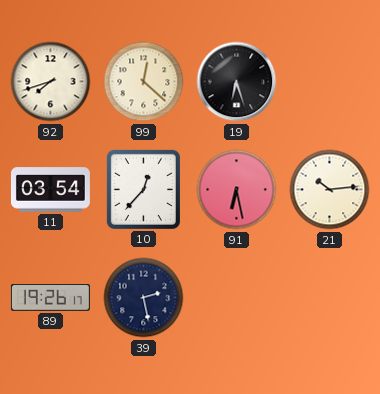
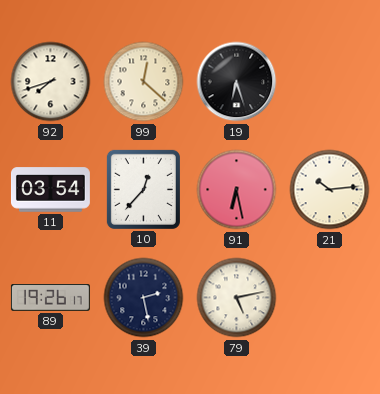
79: none -> 5:13 (237, 298)
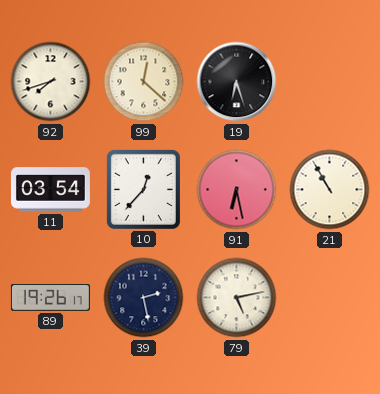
21: 10:14 -> 10:55 (330, 190)
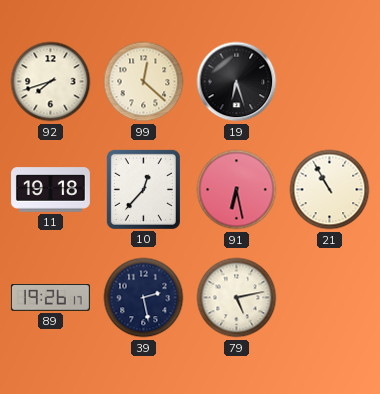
11: 03:54 -> 19:18 (50, 190)
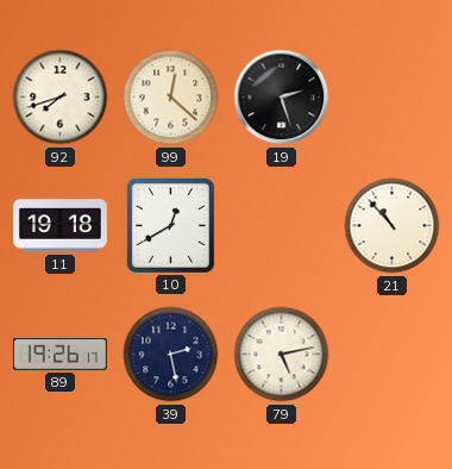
19: 6:27 -> 2:27 (282, 98)
10: 12:37 -> 12:40 (170, 225)
91: 6:28 -> none (237, 190)
21: 10:55 -> 10:53 (393, 226)
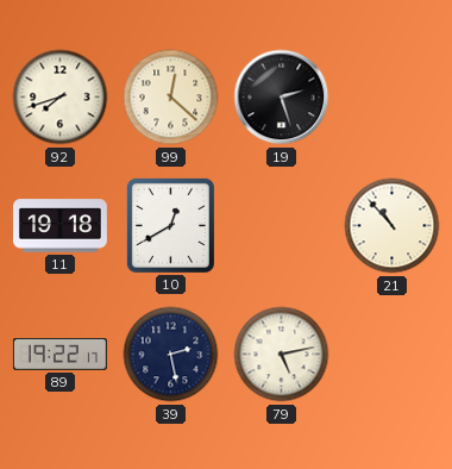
89: 19:26 -> 19:22 (59, 355)
